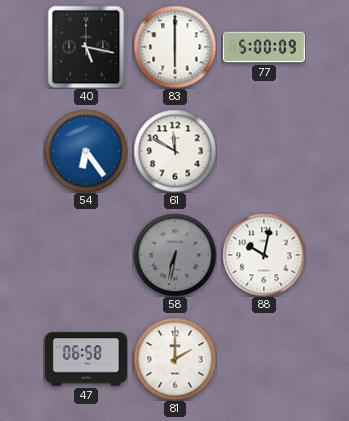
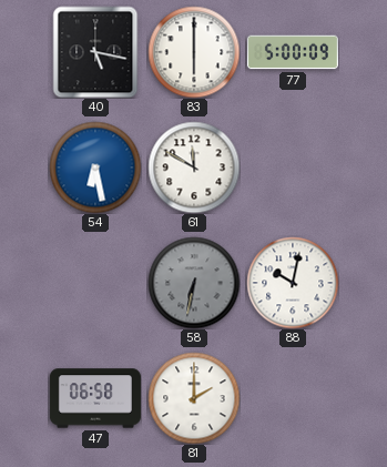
54: 6:24 -> 6:28 (95, 167)
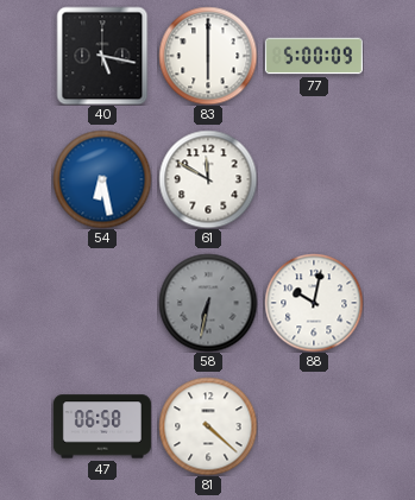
81: 2:00 -> 4:22 (208, 426)
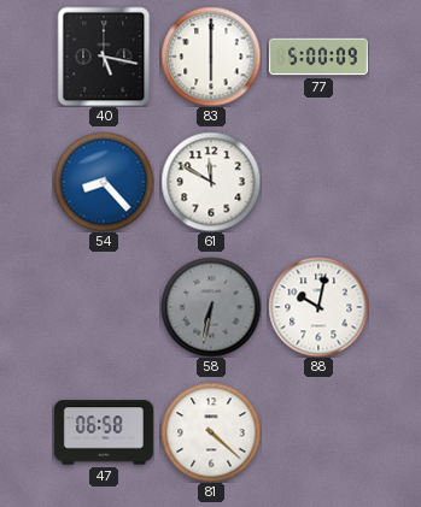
54: 6:28 -> 8:23 (104, 182)
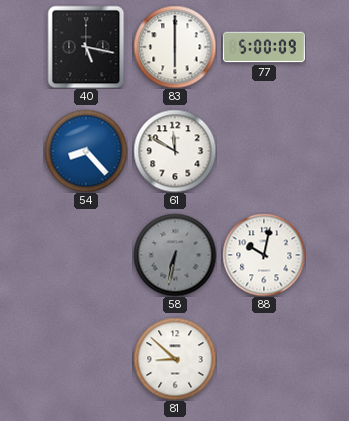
47: 06:58 -> none (104, 432)
81: 4:22 -> 8:52 (175, 359)
